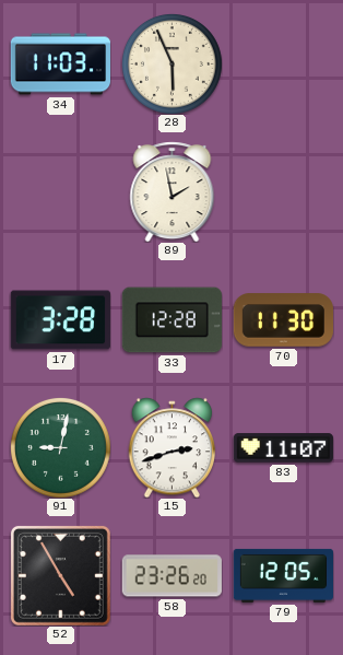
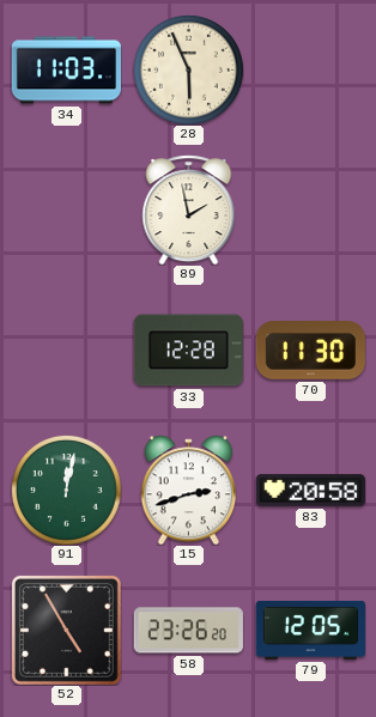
17: 3:28 -> none (60, 320)
91: 9:02 -> 12:02 (66, 490)
83: 11:07 -> 20:58 (310, 491)
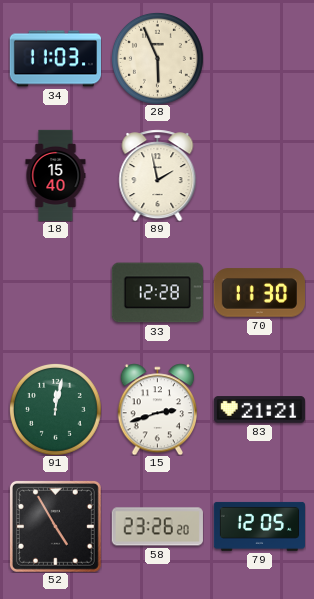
18: none -> 15:40 (56, 175)
83: 20:58 -> 21:21 (259, 410)
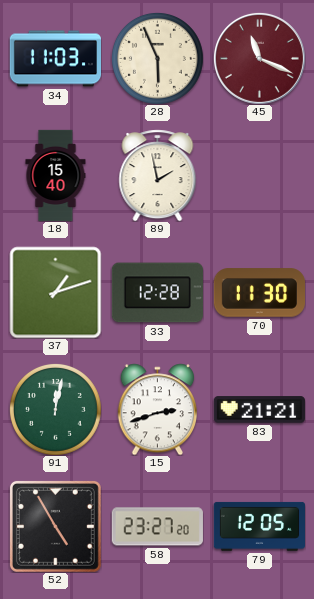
45: none -> 11:19 (259, 58)
37: none -> 1:12 (55, 292)
58: 23:26 -> 23:27 (157, 527)
